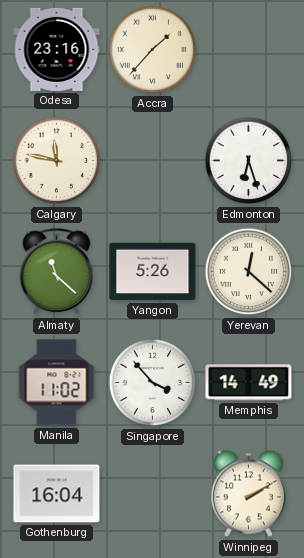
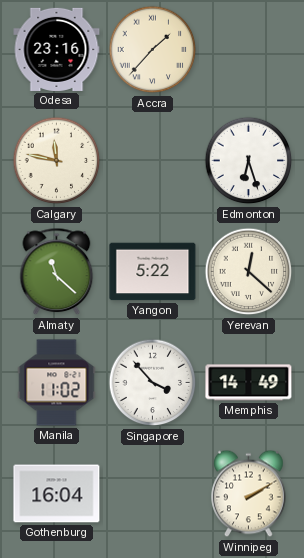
Yangon: 5:26 -> 5:22 (153, 272)
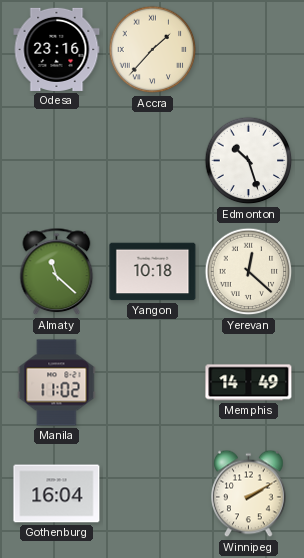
Calgary: 11:47 -> none (57, 161)
Edmonton: 6:27 -> 10:27 (249, 161)
Yangon: 5:22 -> 10:18 (153, 272)
Singapore: 3:53 -> none (153, 383)
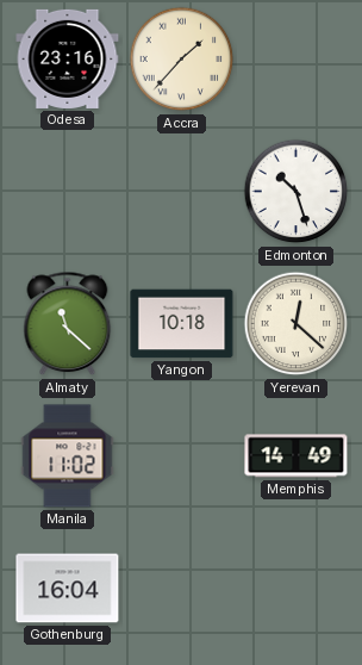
Winnipeg: 2:10 -> none (249, 494)
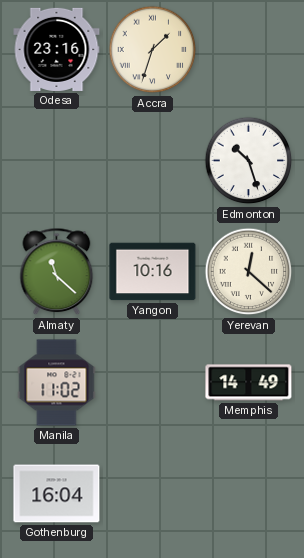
Accra: 1:37 -> 1:33 (153, 50)
Yangon: 10:18 -> 10:16 (153, 272)
